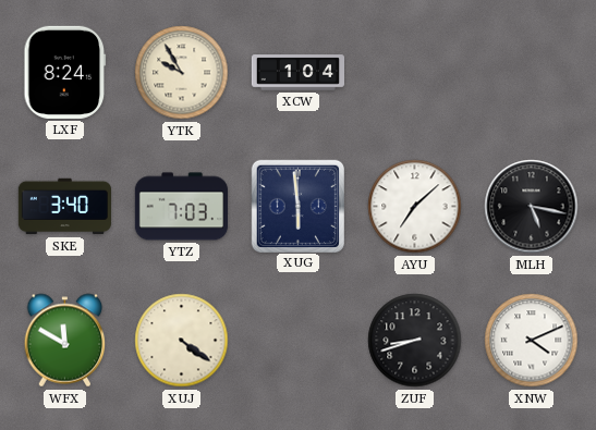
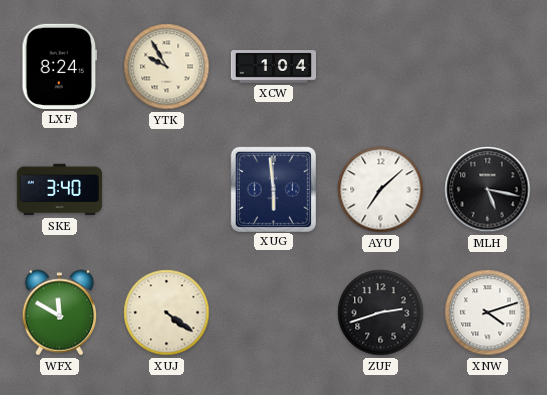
YTZ: 7:03 -> none (181, 207)
ZUF: 8:42 -> 2:42 (381, 313)
XNW: 4:11 -> 4:12 (488, 313)
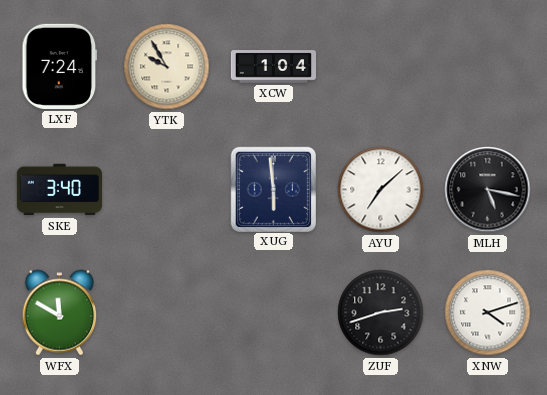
LXF: 8:24 -> 7:24 (60, 66)
XUJ: 4:21 -> none (167, 313)
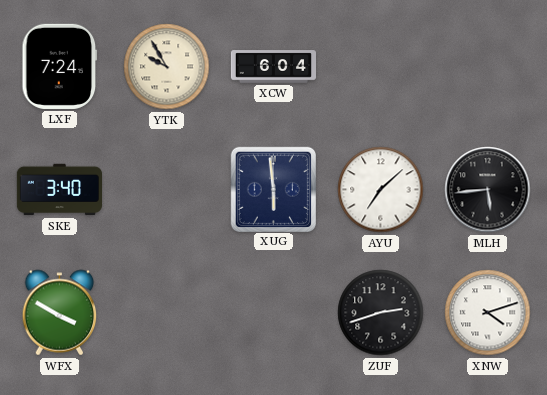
XCW: 1:04 -> 6:04 (273, 67)
MLH: 5:17 -> 5:44 (488, 190)
WFX: 11:50 -> 3:50 (60, 313)
